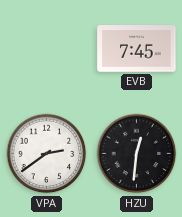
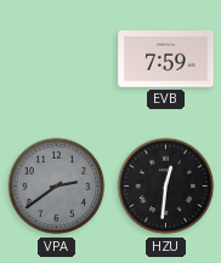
EVB: 7:45 -> 7:59 (166, 59)
VPA dial: white -> grey (57, 187)
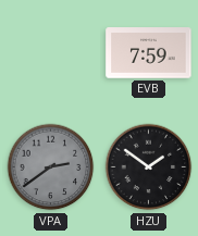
HZU: 12:31 -> 1:51 (149, 167)
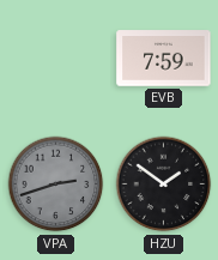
VPA: 2:39 -> 2:42 (56, 185)
